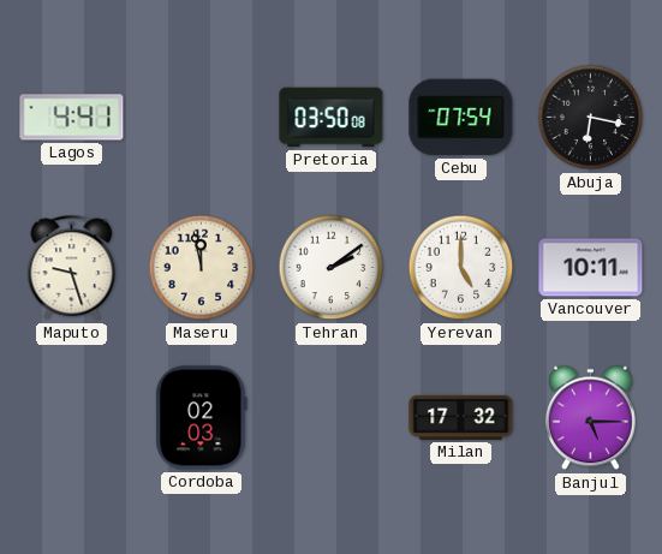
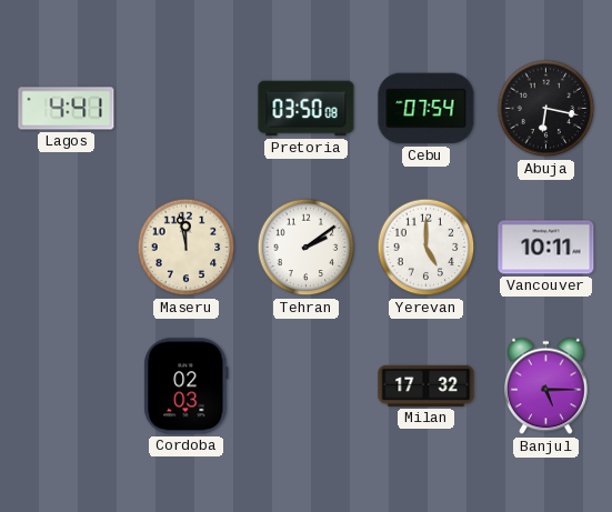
Maputo: 9:27 -> none (72, 268)
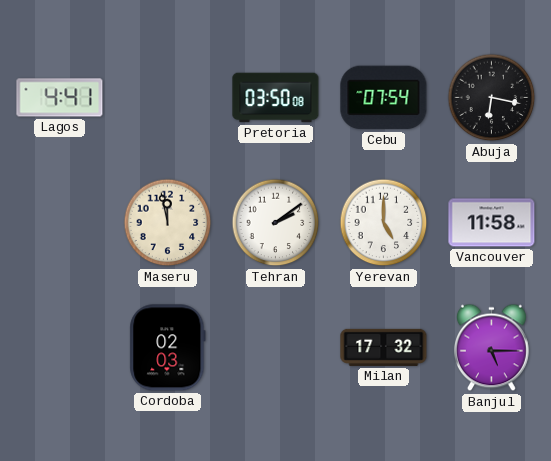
Vancouver: 10:11 -> 11:58 (492, 223)
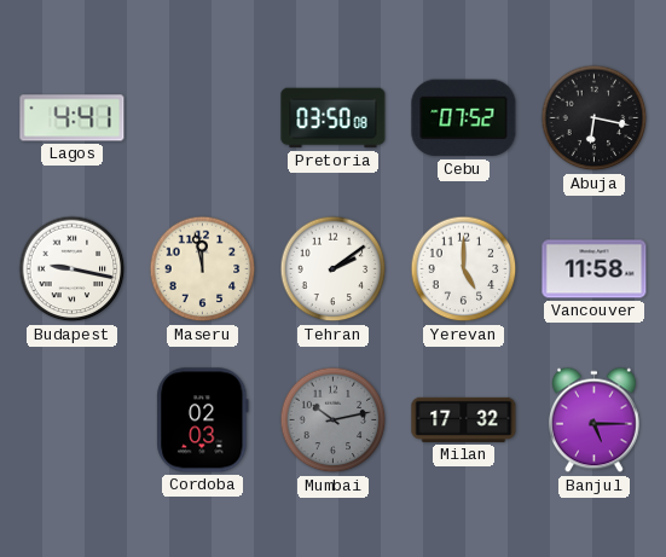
Cebu: 07:54 -> 07:52 (464, 118)
Budapest: none -> 9:17 (73, 269)
Mumbai: none -> 10:13 (334, 420)
